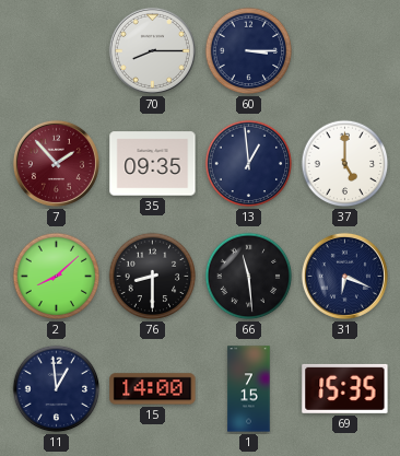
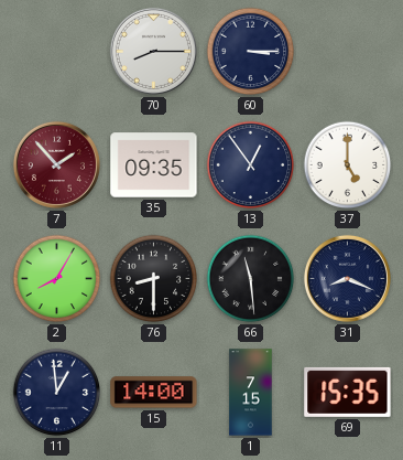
13: 12:59 -> 12:54 (251, 165)
2: 8:08 -> 8:05 (57, 279)
31: 6:19 -> 8:19 (347, 278)
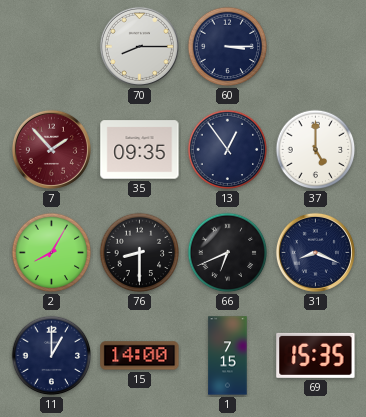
66: 11:29 -> 6:41 (228, 253)
11: 12:59 -> 1:00 (52, 356)
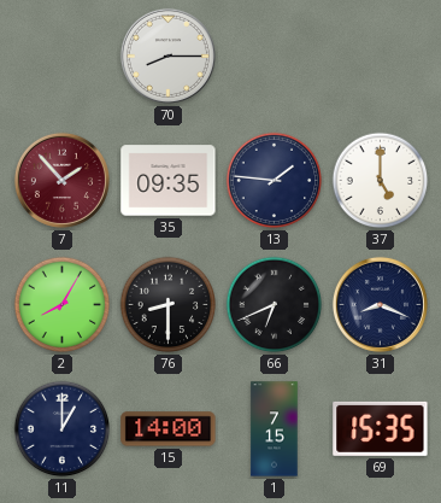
60: 3:15 -> none (228, 47)
13: 12:54 -> 1:46 (275, 181)
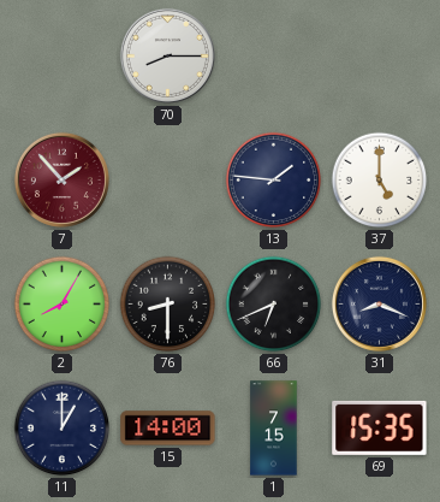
35: 09:35 -> none (169, 181)
